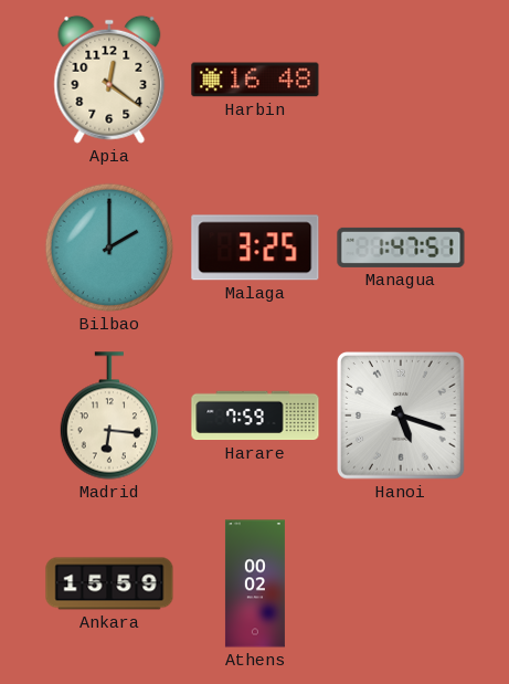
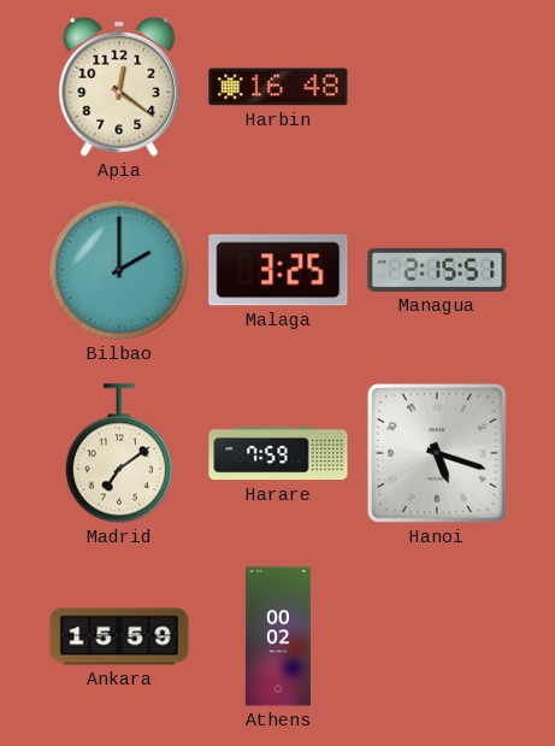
Managua: 1:47 -> 2:15 (437, 270)
Madrid: 6:16 -> 7:09 (118, 453)
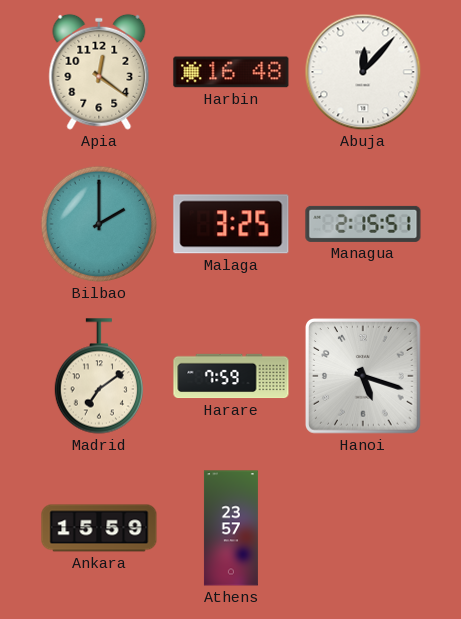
Abuja: none -> 12:07 (363, 72)
Athens: 00:02 -> 23:57 (231, 528)
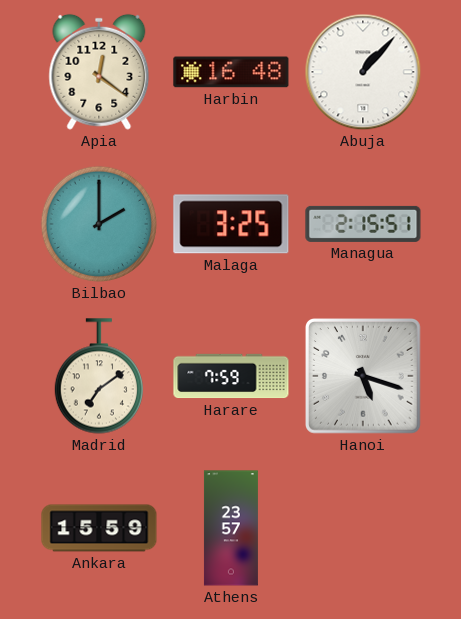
Abuja: 12:07 -> 1:07 (363, 72)
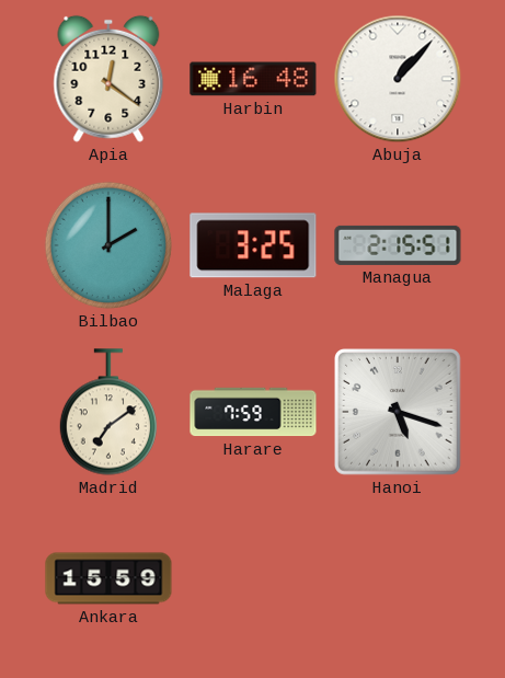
Athens: 23:57 -> none (231, 528)
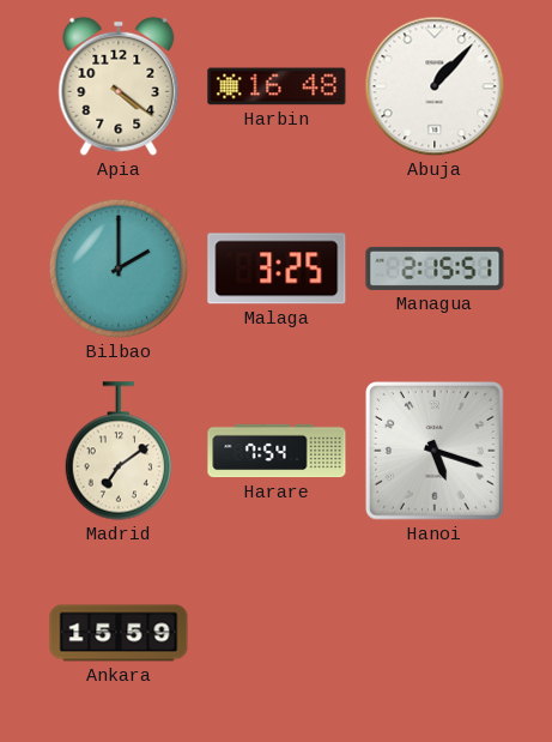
Apia: 12:21 -> 4:21 (119, 86)
Harare: 7:59 -> 7:54 (277, 451)
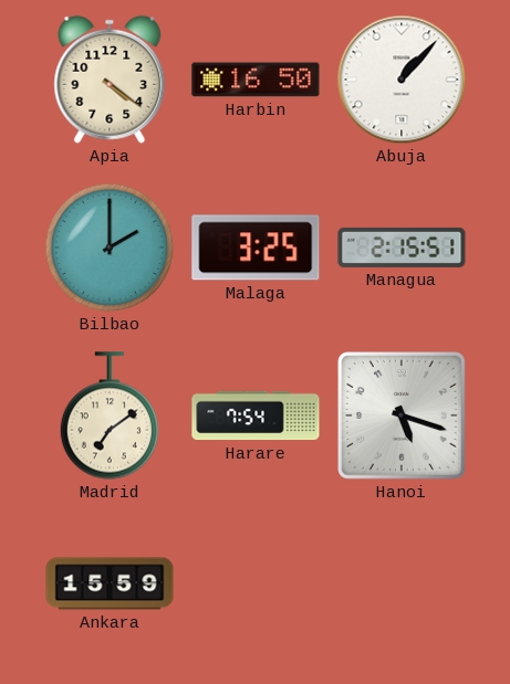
Harbin: 16:48 -> 16:50 (256, 80)
